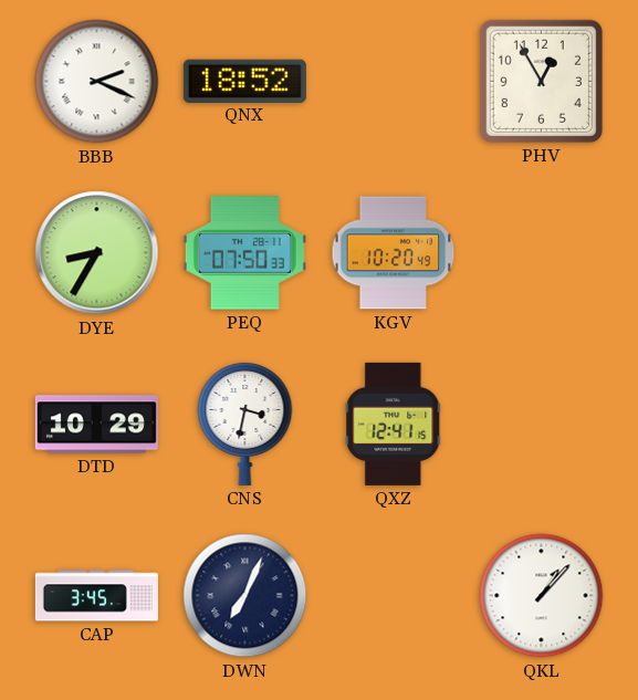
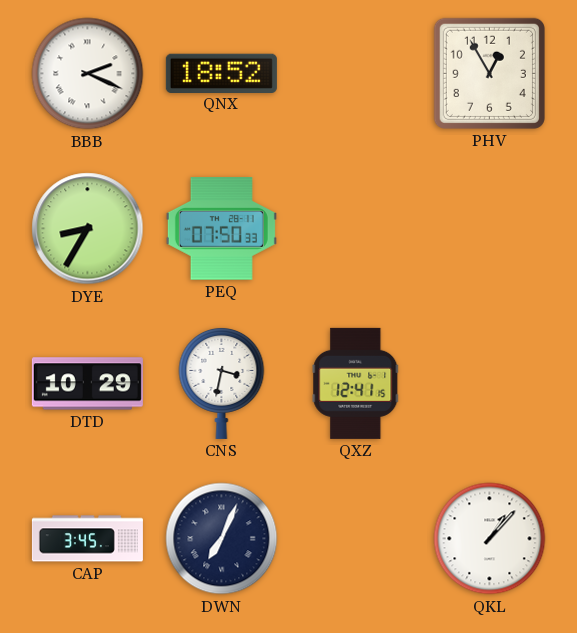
KGV: 10:20 -> none (394, 253)
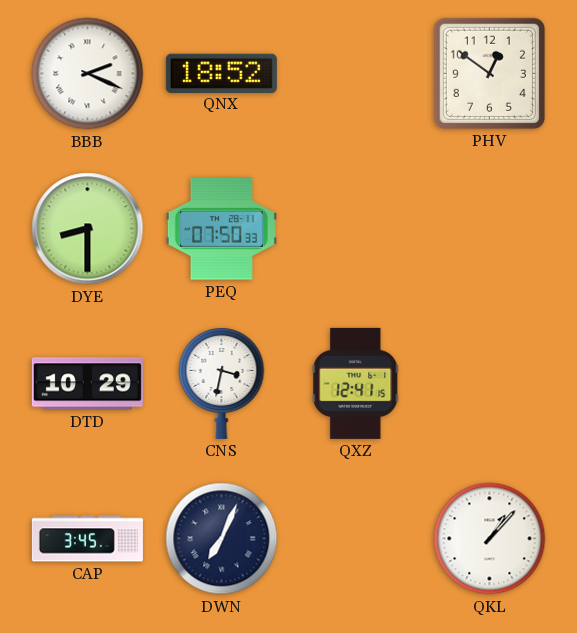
PHV: 12:55 -> 12:51 (489, 73)
DYE: 8:35 -> 8:30 (88, 229)
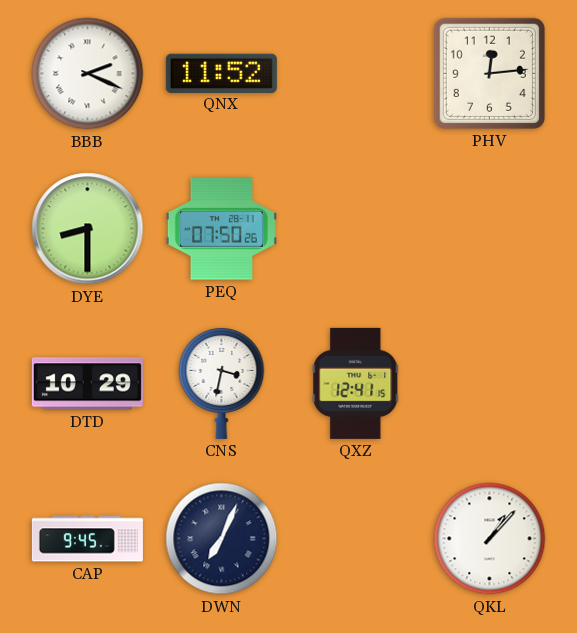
QNX: 18:52 -> 11:52 (221, 73)
PHV: 12:51 -> 12:14 (489, 73)
PEQ: 07:50:33 -> 07:50:26 (221, 229)
CAP: 3:45 -> 9:45 (87, 539)
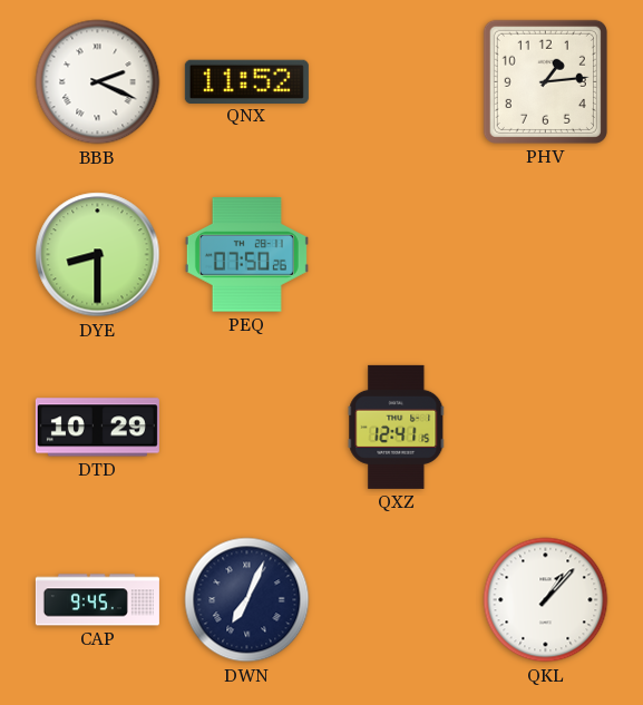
PHV: 12:14 -> 1:14 (545, 81)
CNS: 3:32 -> none (222, 383)
